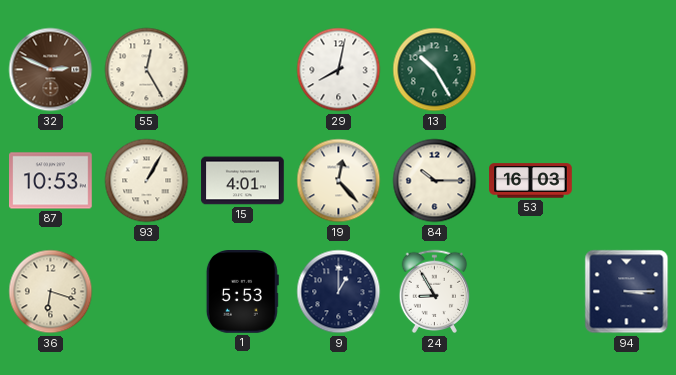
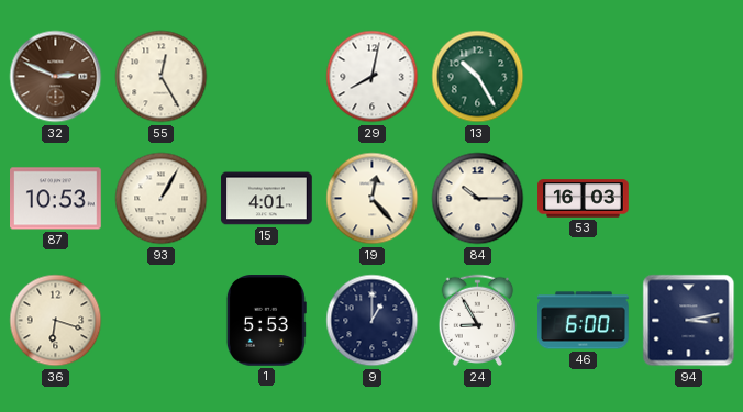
46: none -> 6:00 (584, 321)
94: 3:15 -> 3:13 (689, 321)
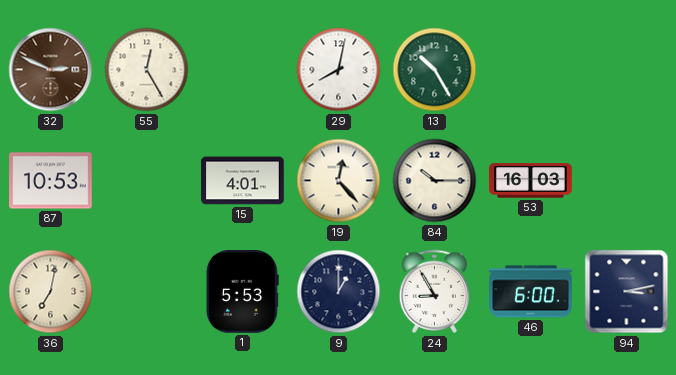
93: 1:05 -> none (162, 199)
36: 6:18 -> 7:02 (51, 292)
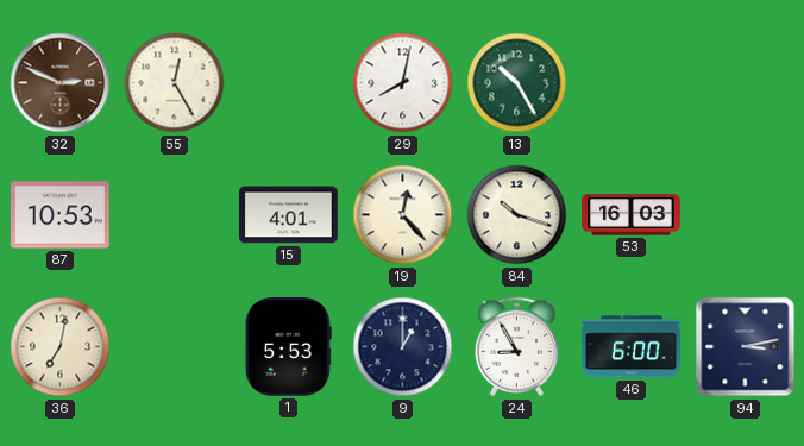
84: 10:15 -> 10:18 (517, 215)
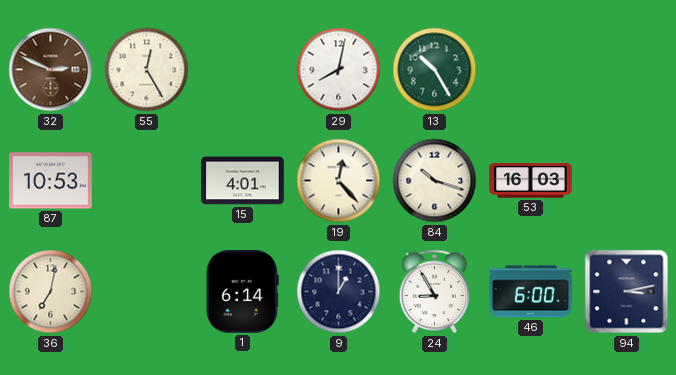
1: 5:53 -> 6:14 (242, 292)
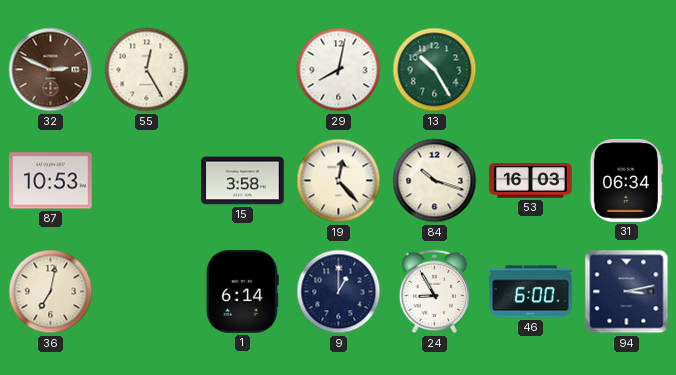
15: 4:01 -> 3:58 (243, 181)
31: none -> 06:34 (626, 181)
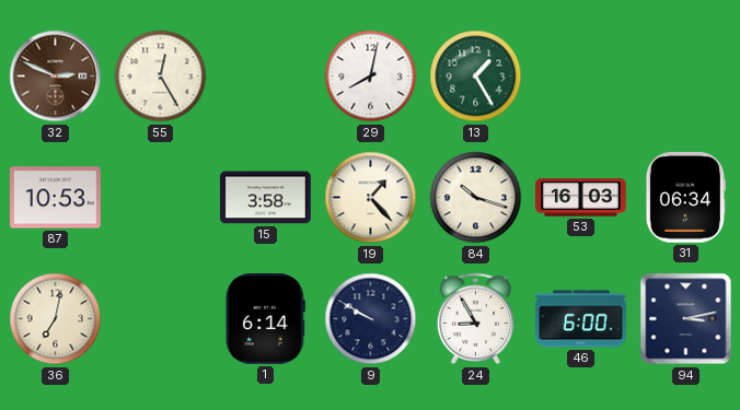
13: 10:25 -> 1:25 (476, 77)
19: 12:23 -> 1:23 (371, 198)
9: 1:00 -> 9:50 (371, 319)
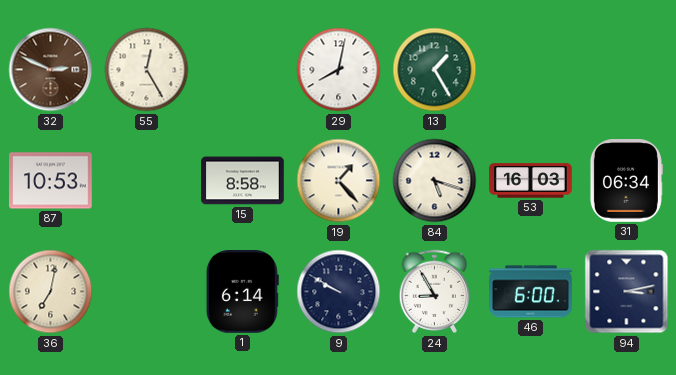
15: 3:58 -> 8:58 (243, 181)
84: 10:18 -> 5:18 (435, 181)
